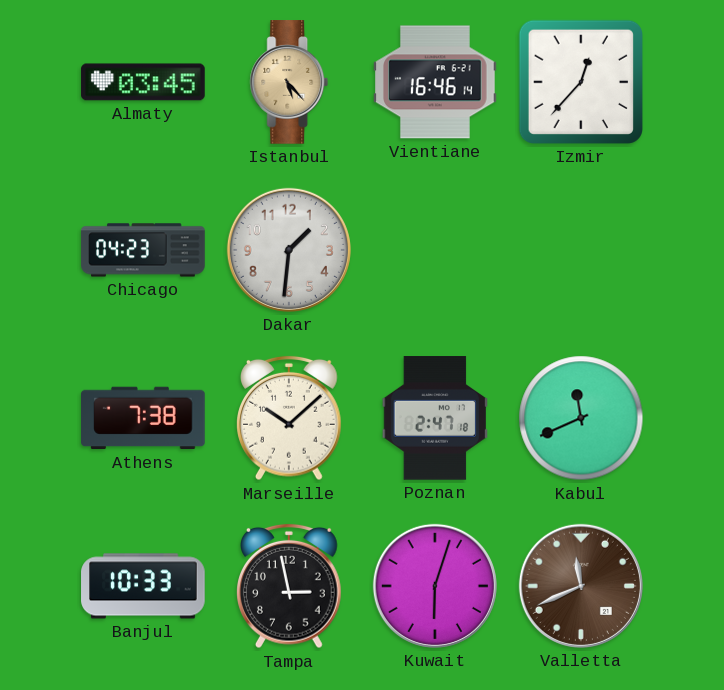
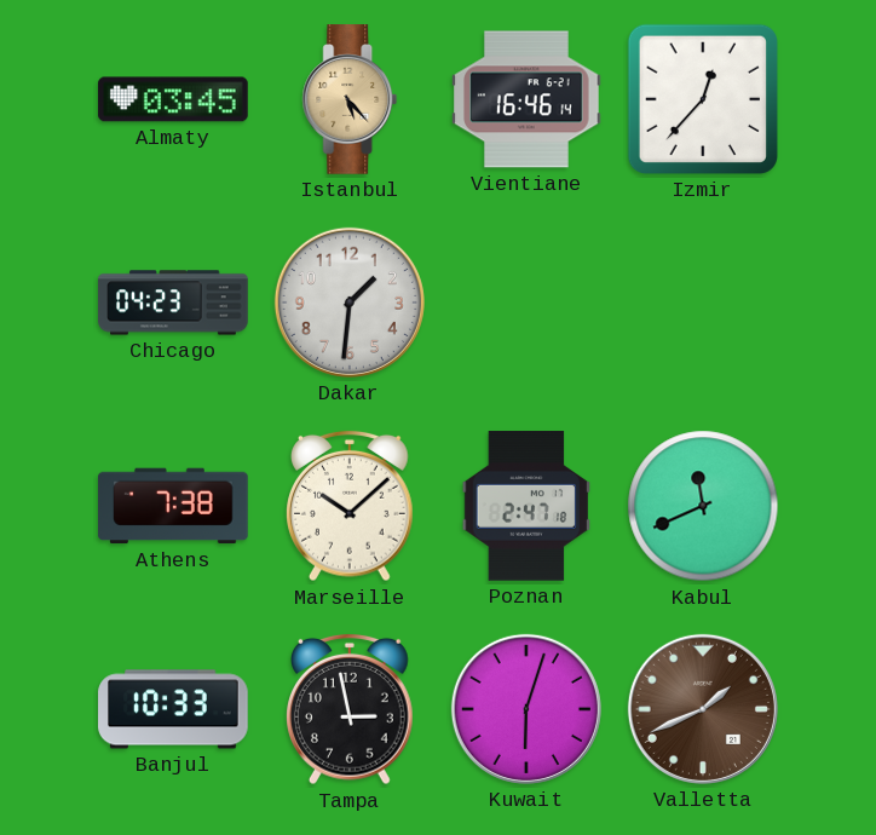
Valletta: 11:41 -> 1:41 (703, 709)
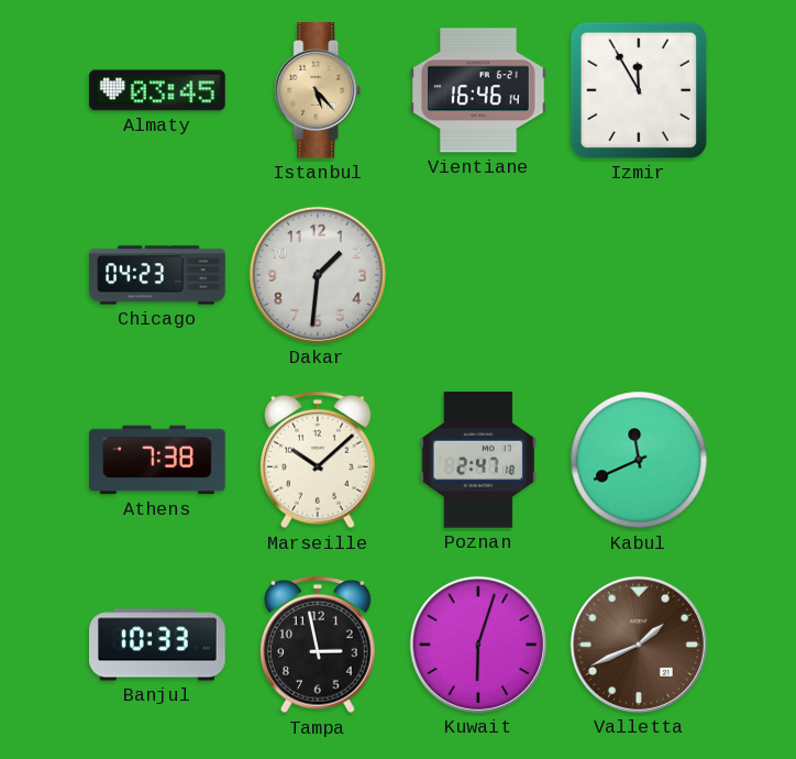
Izmir: 12:37 -> 11:55 (639, 90)
